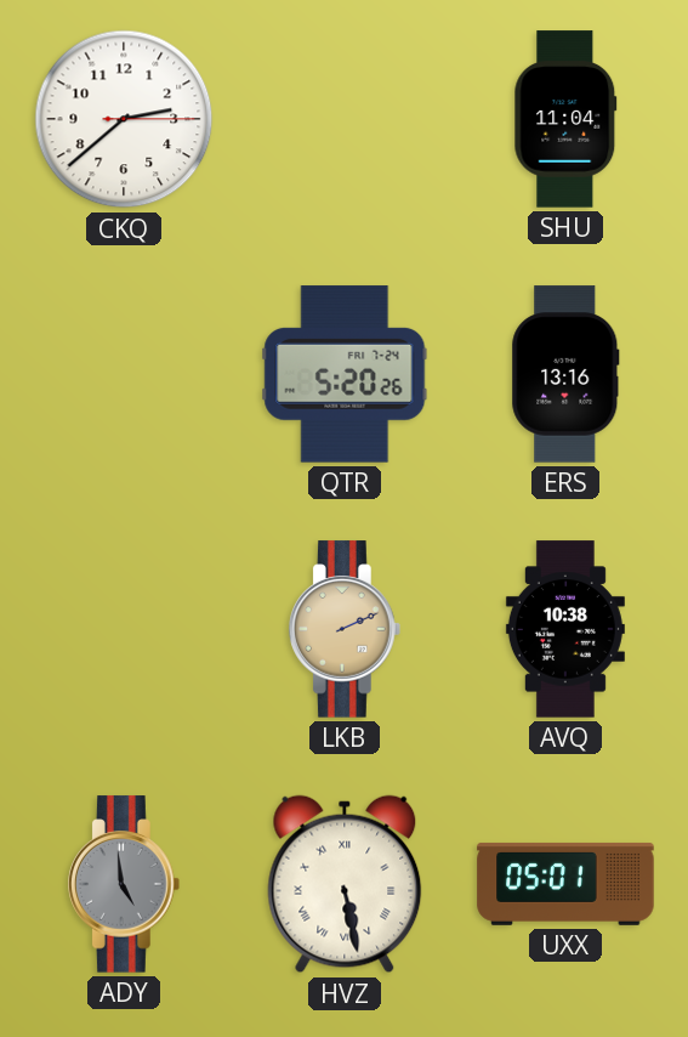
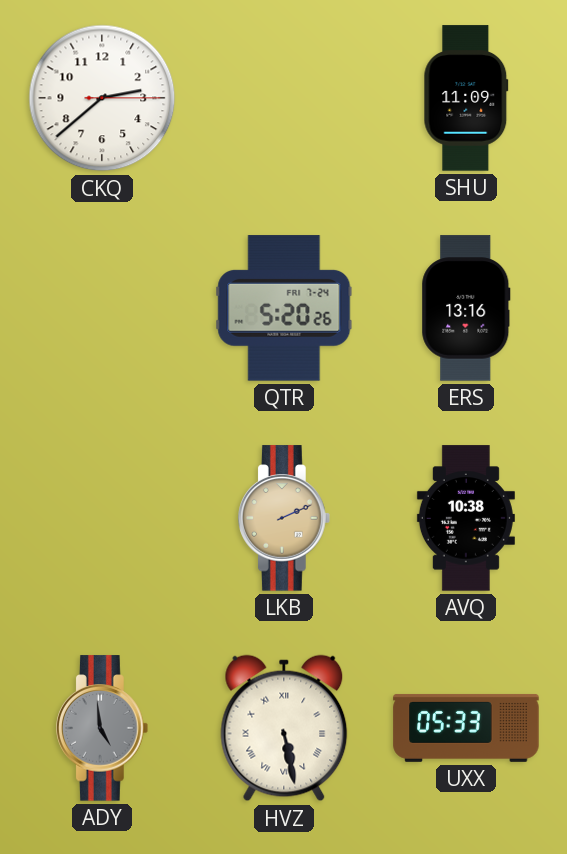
SHU: 11:04 -> 11:09 (466, 98)
UXX: 05:01 -> 05:33 (466, 728)
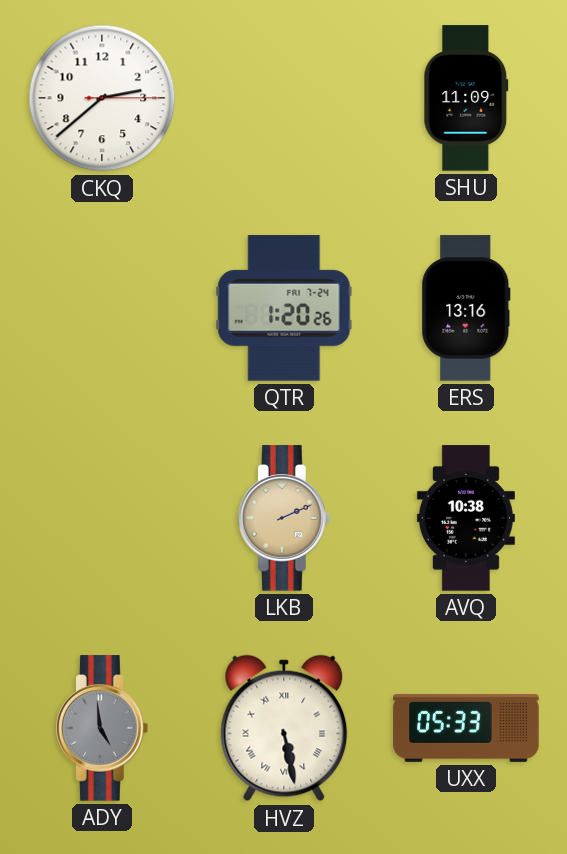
QTR: 5:20 -> 1:20 (284, 308)
